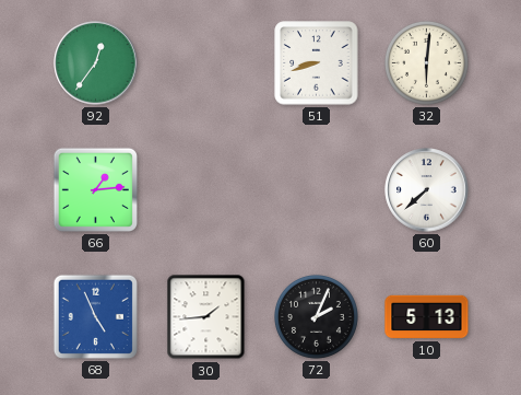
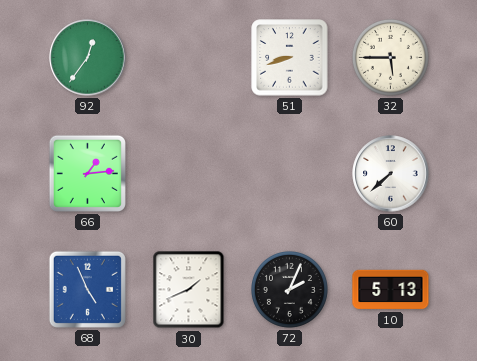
32: 6:01 -> 5:45 (390, 57)
30: 1:44 -> 1:41 (189, 290)
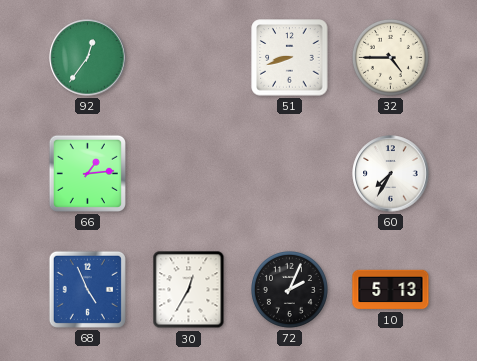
32: 5:45 -> 4:45 (390, 57)
60: 7:38 -> 7:35 (391, 174)
30: 1:41 -> 12:35 (189, 290)
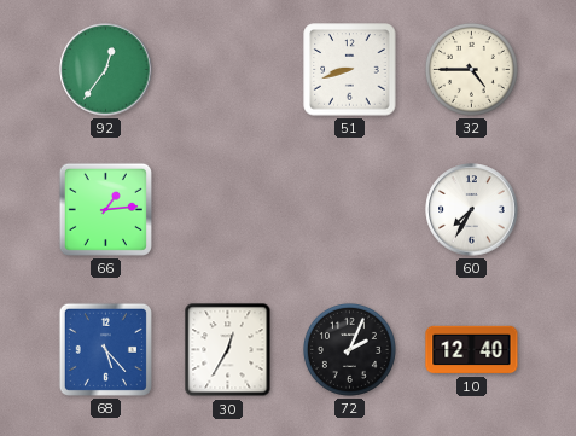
68: 4:56 -> 5:23 (105, 349)
10: 5:13 -> 12:40 (472, 350)
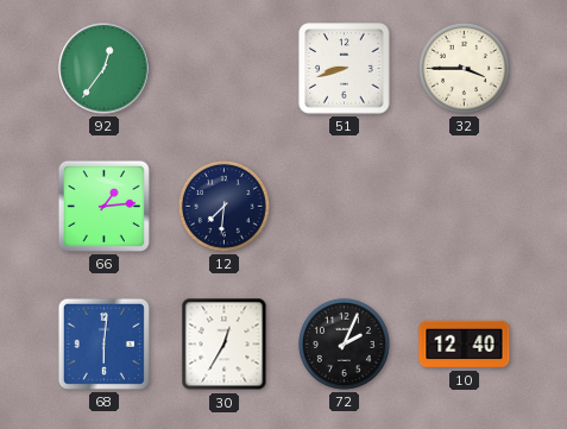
32: 4:45 -> 3:45 (464, 68)
12: none -> 7:31 (223, 206)
60: 7:35 -> none (472, 210)
68: 5:23 -> 6:01 (103, 343)
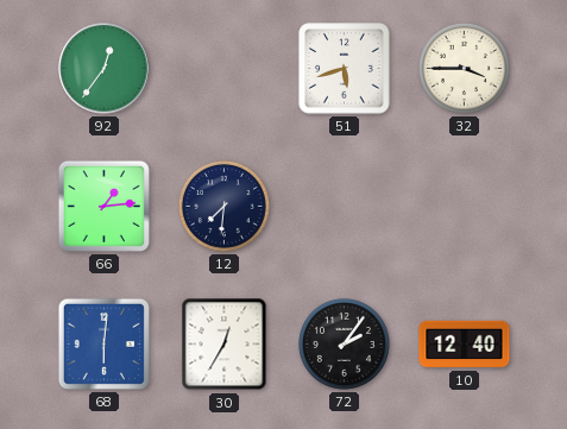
51: 8:42 -> 5:42 (345, 69)
72: 2:04 -> 2:06 (344, 343)
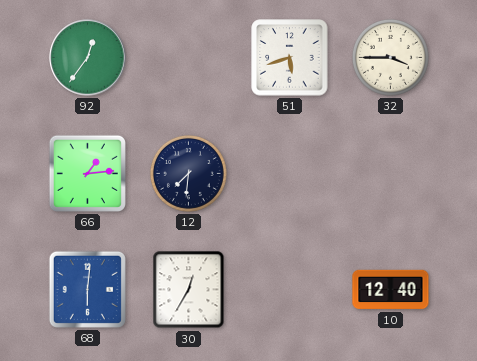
72: 2:06 -> none (344, 343)
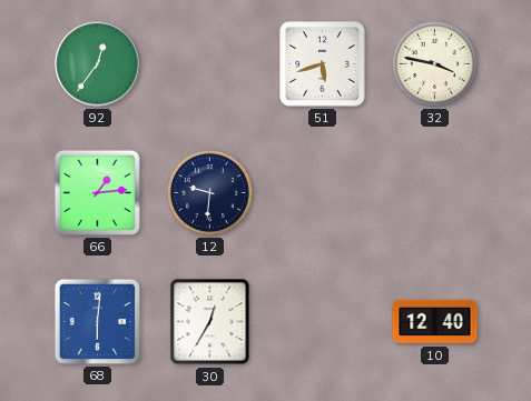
32: 3:45 -> 3:47 (434, 63)
12: 7:31 -> 9:31 (209, 192)
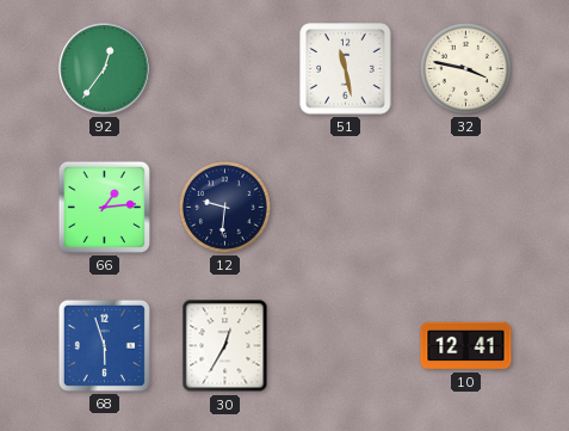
51: 5:42 -> 11:28 (346, 69)
68: 6:01 -> 5:57 (104, 345)
10: 12:40 -> 12:41 (466, 346)
